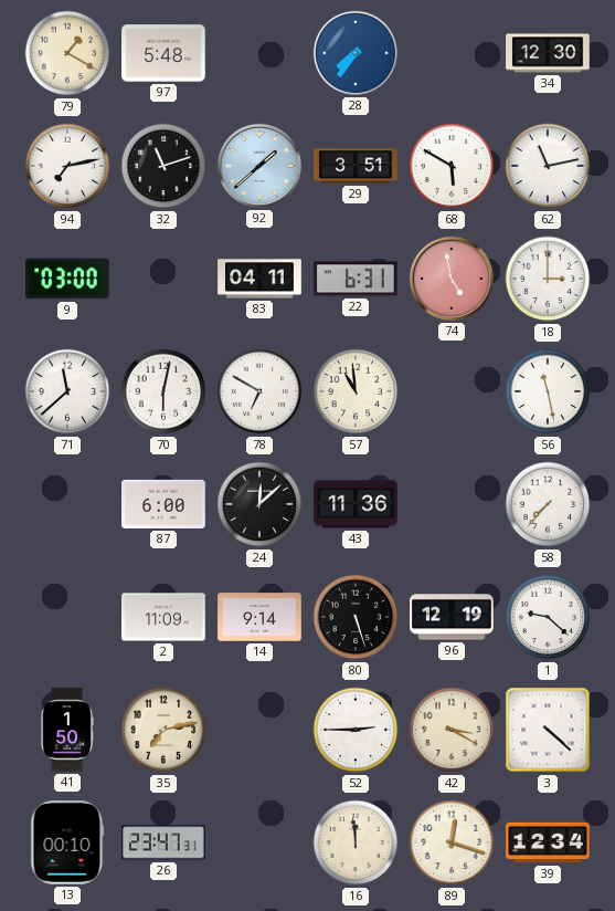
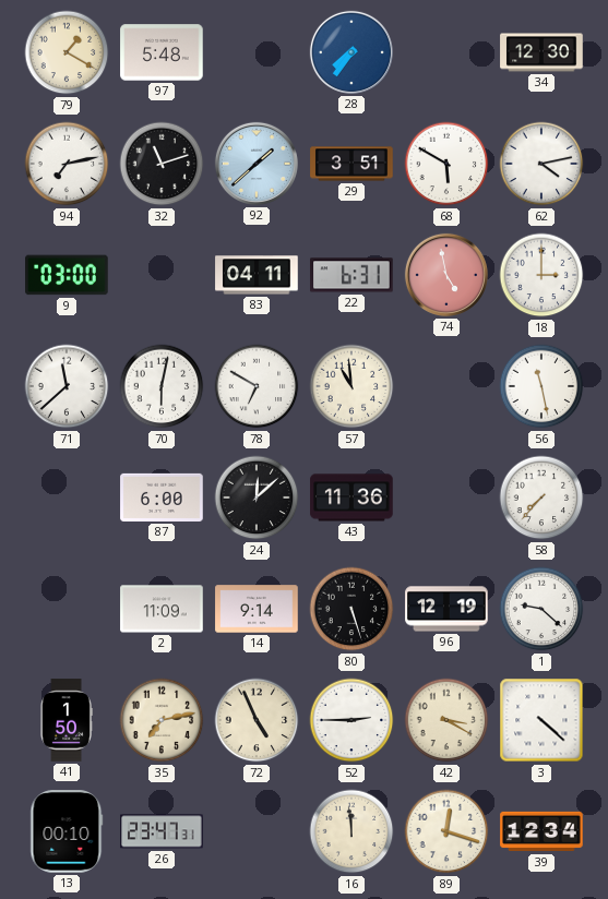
62: 11:13 -> 4:13 (541, 164)
72: none -> 4:56 (257, 720)
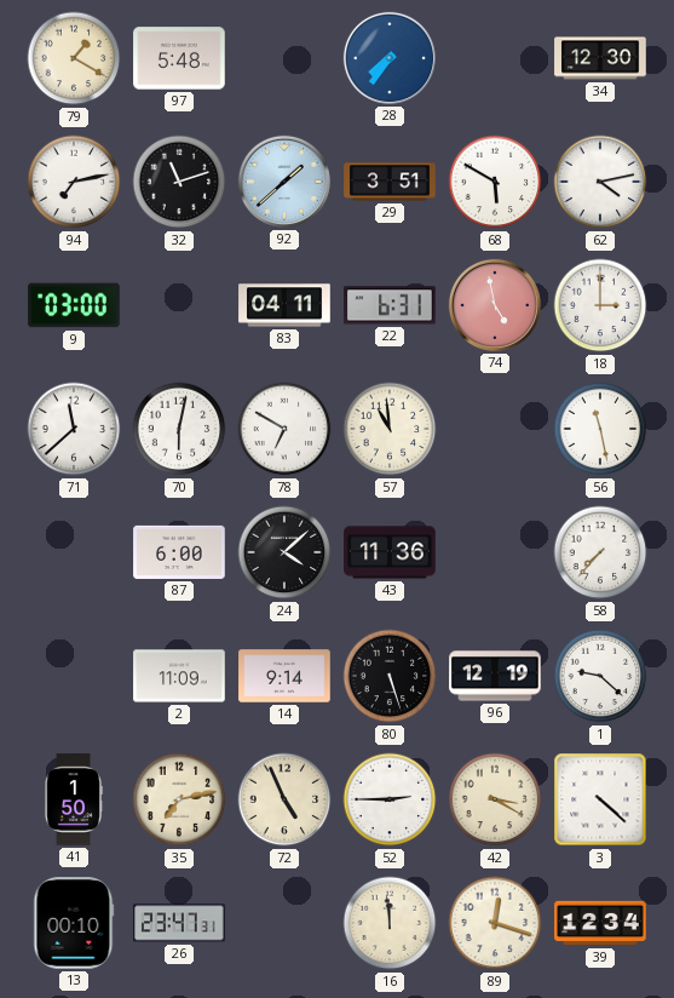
24: 12:08 -> 4:08 (284, 552)
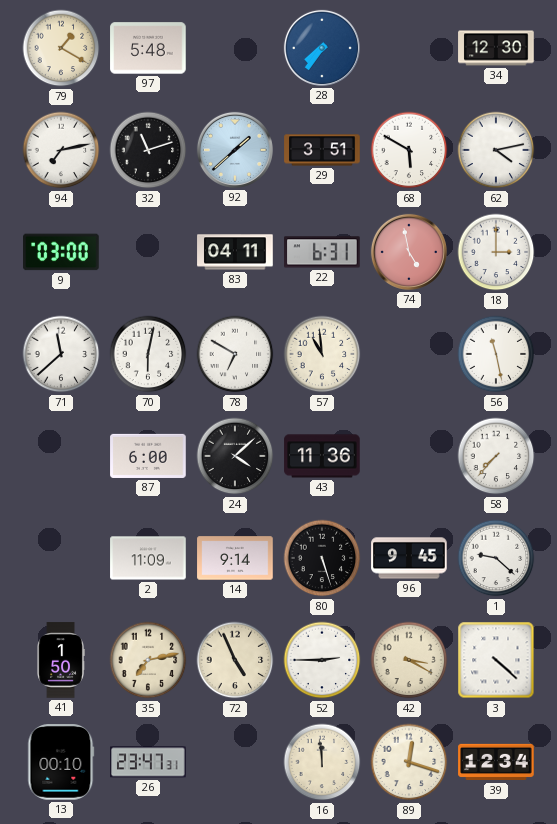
96: 12:19 -> 9:45 (409, 558)
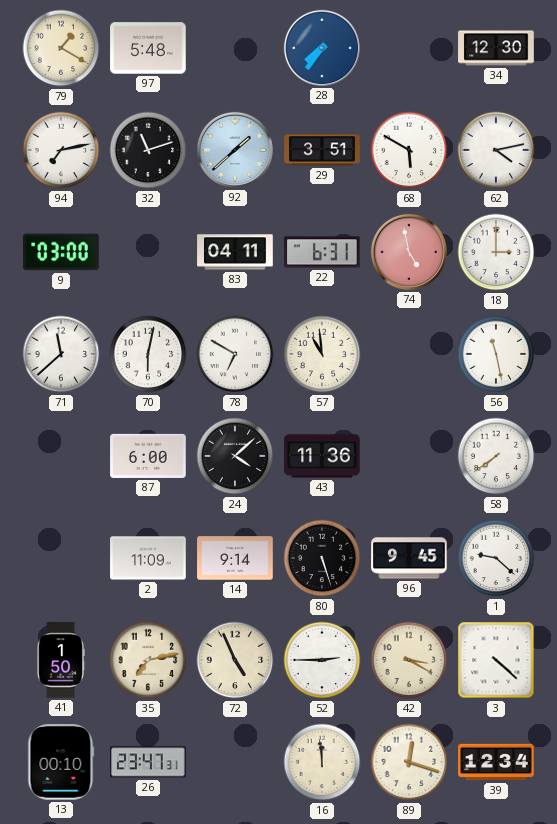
58: 7:37 -> 7:39 (496, 456)
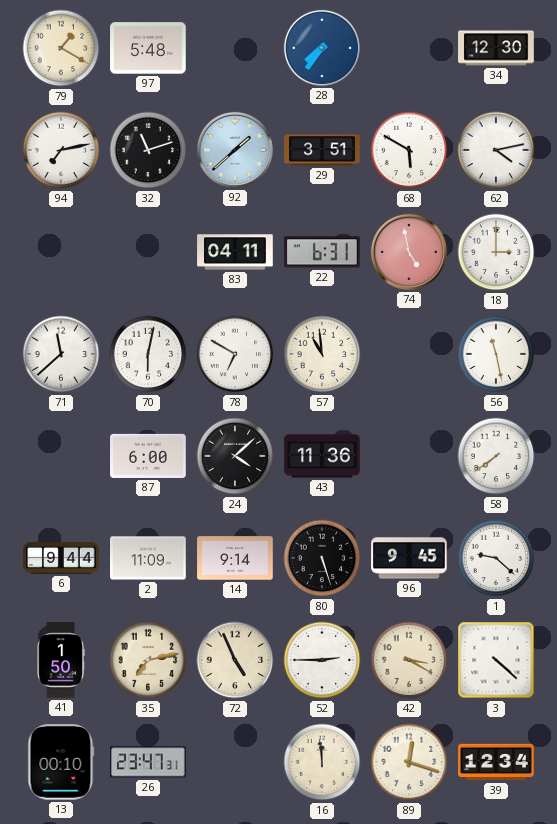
9: 03:00 -> none (61, 252)
6: none -> 9:44 (61, 558)
